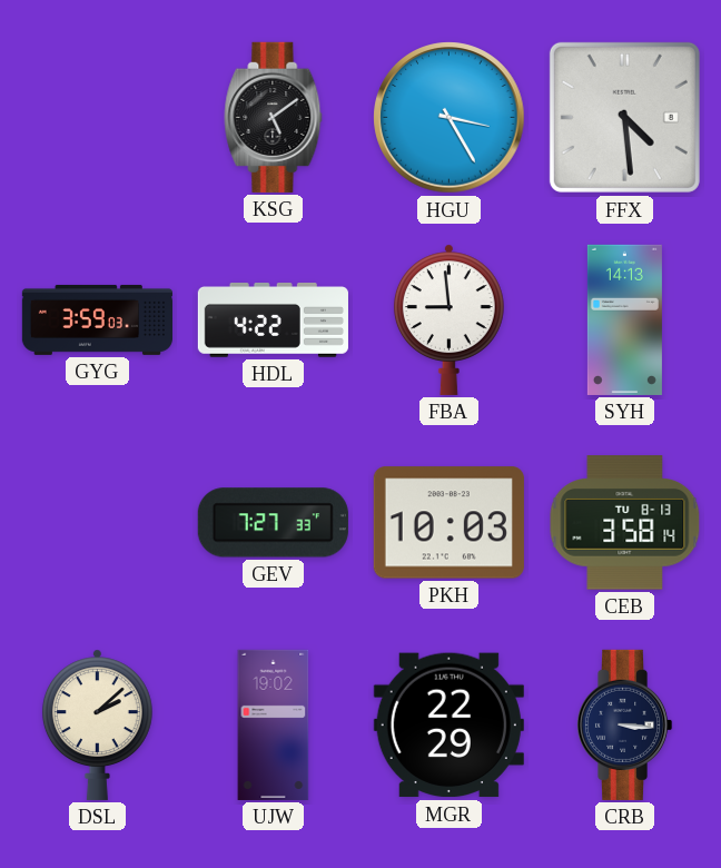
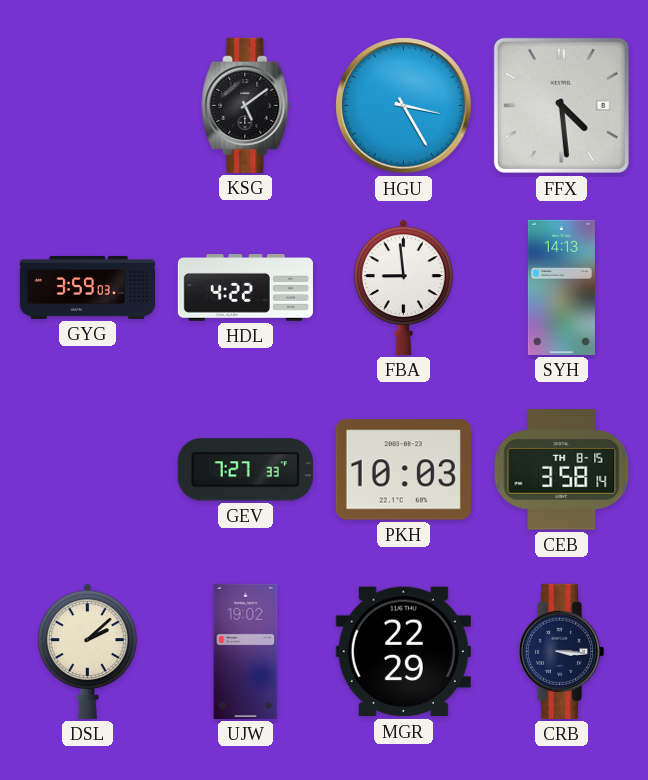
CEB date: TU 8-13 -> TH 8-15 (562, 470)
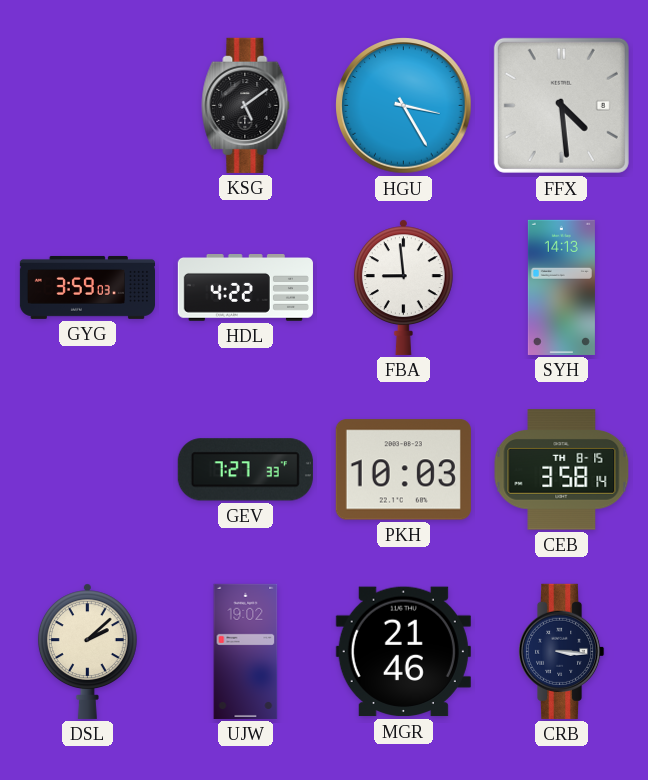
MGR: 22:29 -> 21:46 (403, 652)
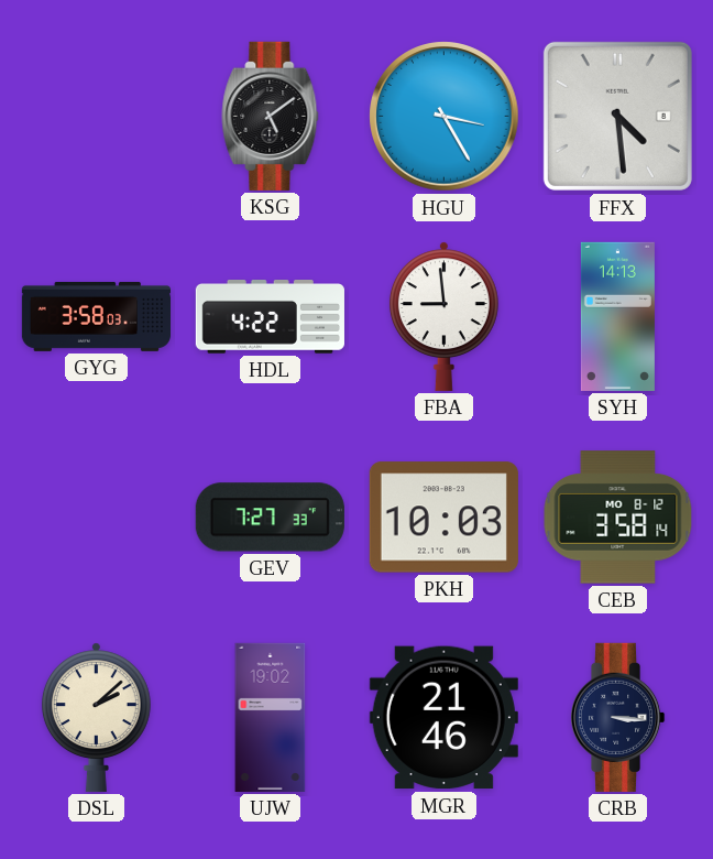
GYG: 3:59 -> 3:58 (96, 316)
CEB date: TH 8-15 -> MO 8-12 (618, 518)
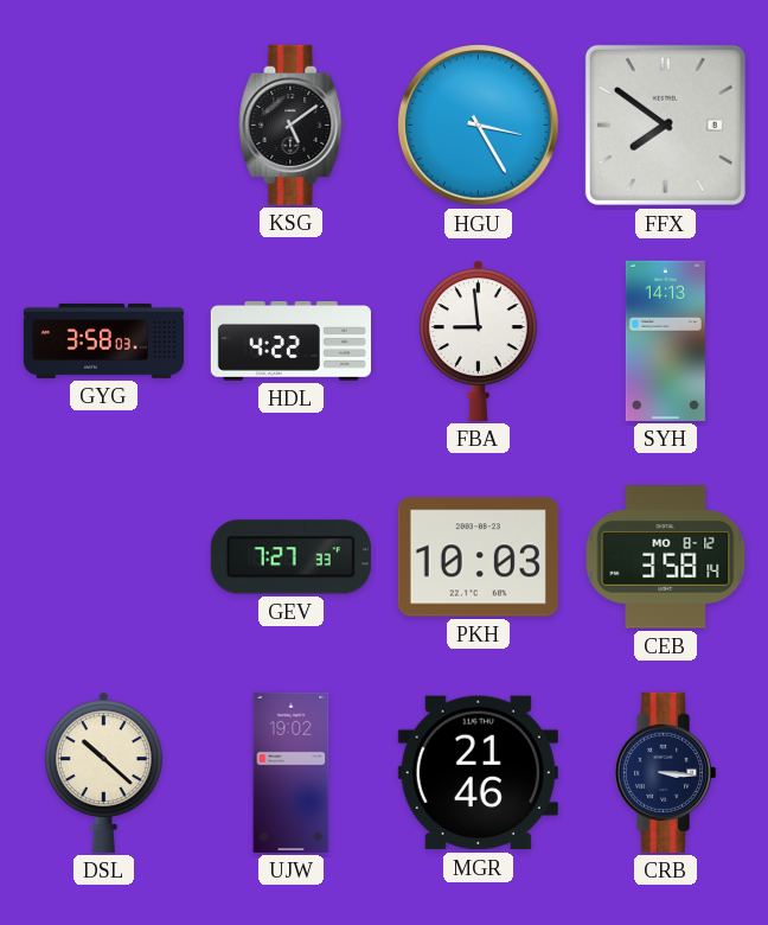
FFX: 4:29 -> 7:51 (665, 125)
DSL: 2:08 -> 10:22 (103, 772)
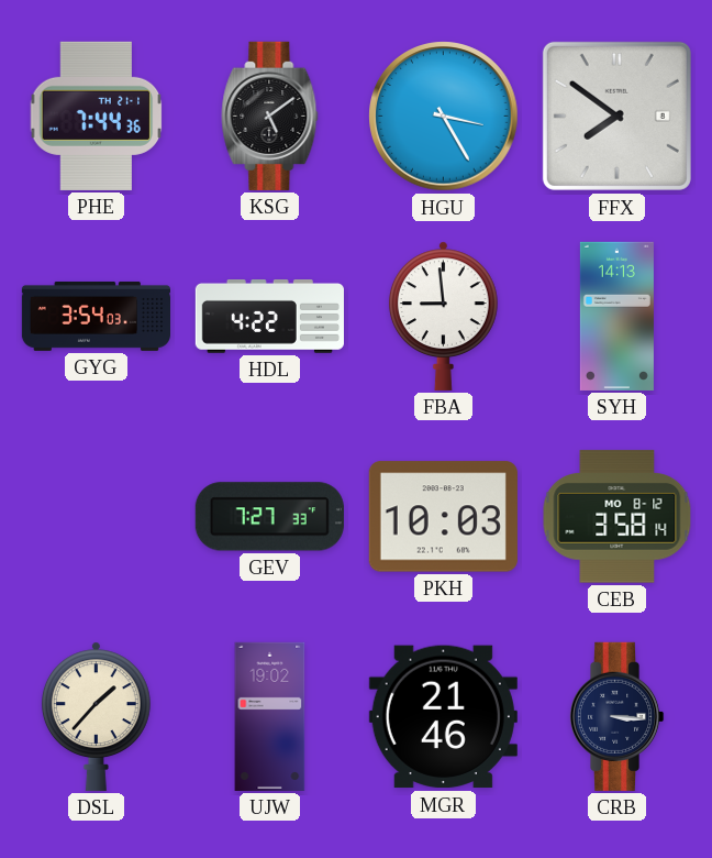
PHE: none -> 7:44 (97, 116)
GYG: 3:58 -> 3:54 (96, 316)
DSL: 10:22 -> 1:37 (96, 716)
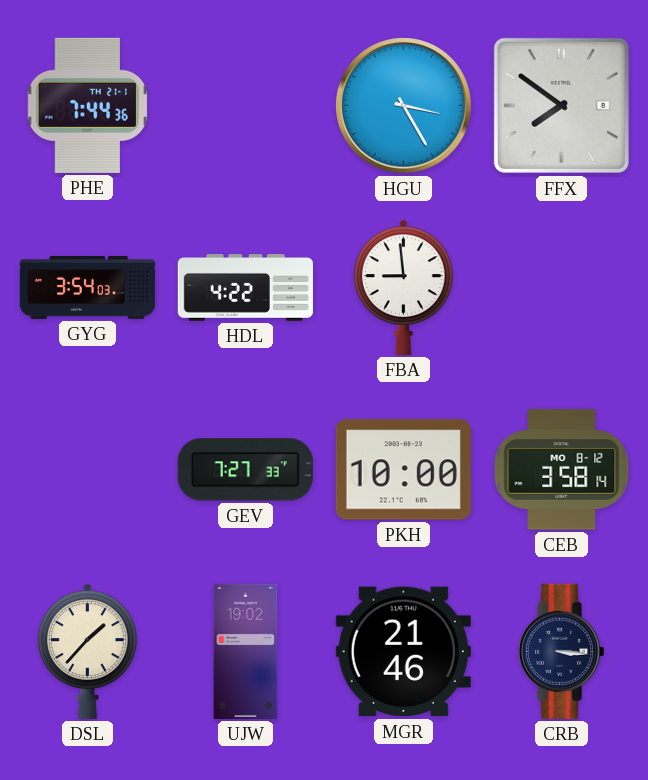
KSG: 5:09 -> none (270, 116)
SYH: 14:13 -> none (616, 316)
PKH: 10:03 -> 10:00 (403, 470)
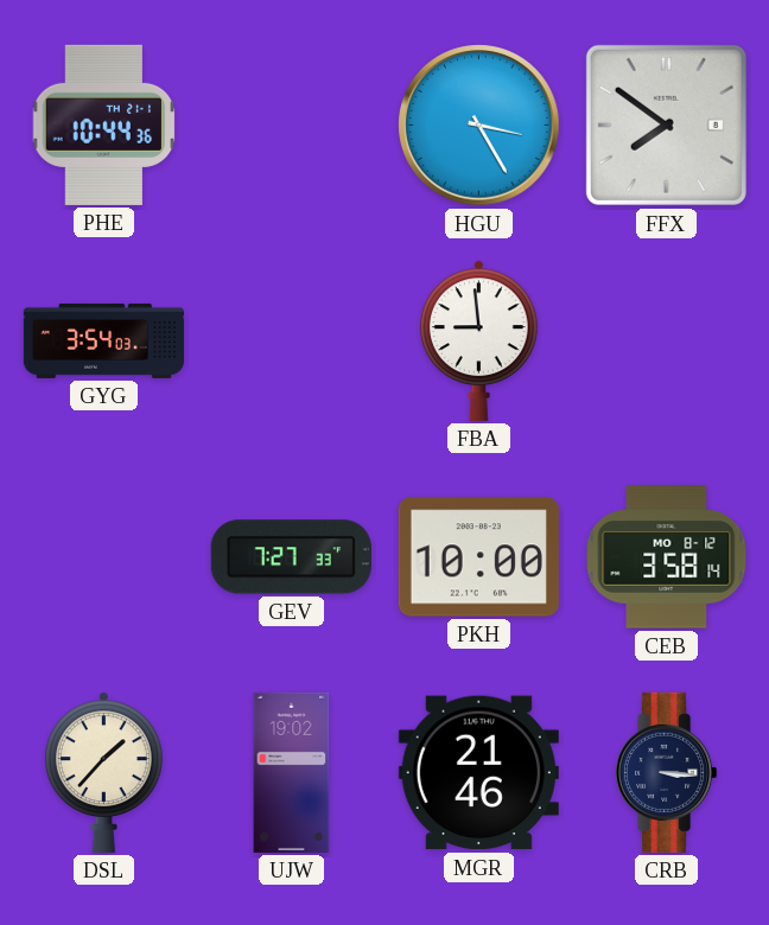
PHE: 7:44 -> 10:44 (104, 125)
HDL: 4:22 -> none (245, 288)
